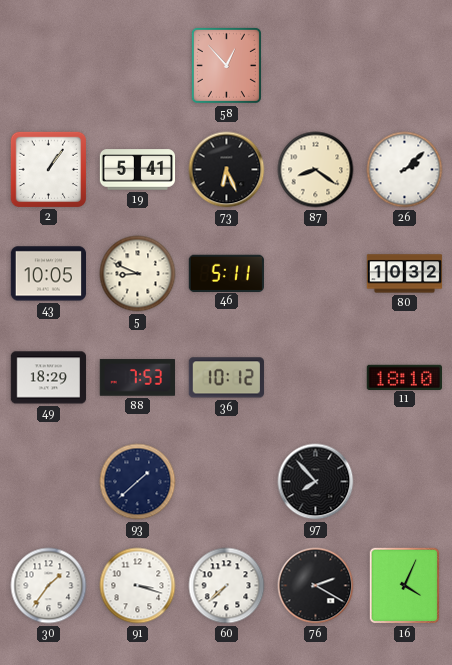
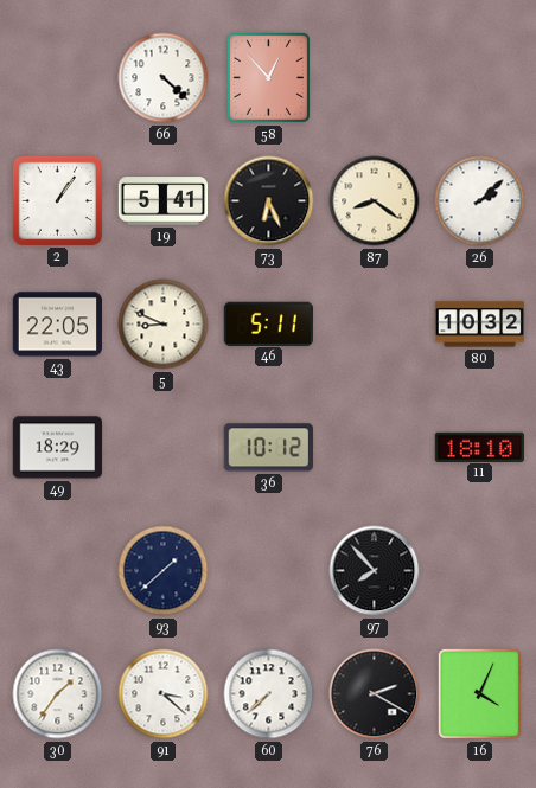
66: none -> 4:22 (164, 78)
43: 10:05 -> 22:05 (58, 325)
88: 7:53 -> none (137, 378)
91: 3:18 -> 3:22 (164, 694)
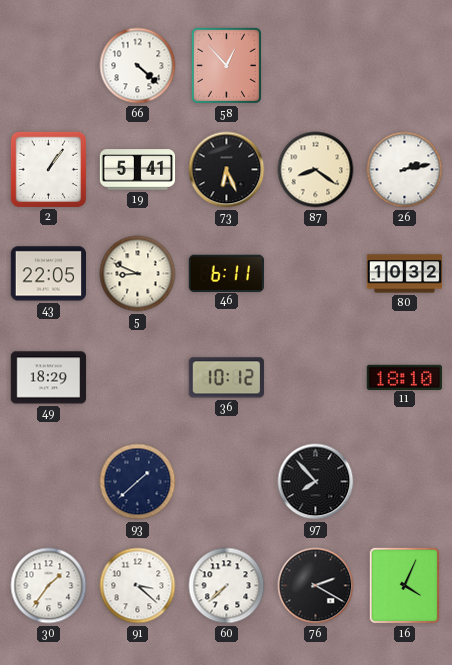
26: 2:08 -> 2:13 (405, 170)
46: 5:11 -> 6:11 (226, 273)
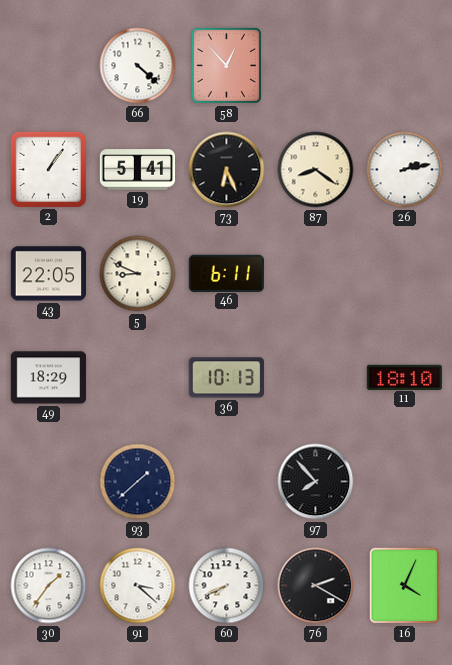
80: 10:32 -> none (405, 274)
36: 10:12 -> 10:13 (226, 378)
60: 7:38 -> 7:41 (227, 586)
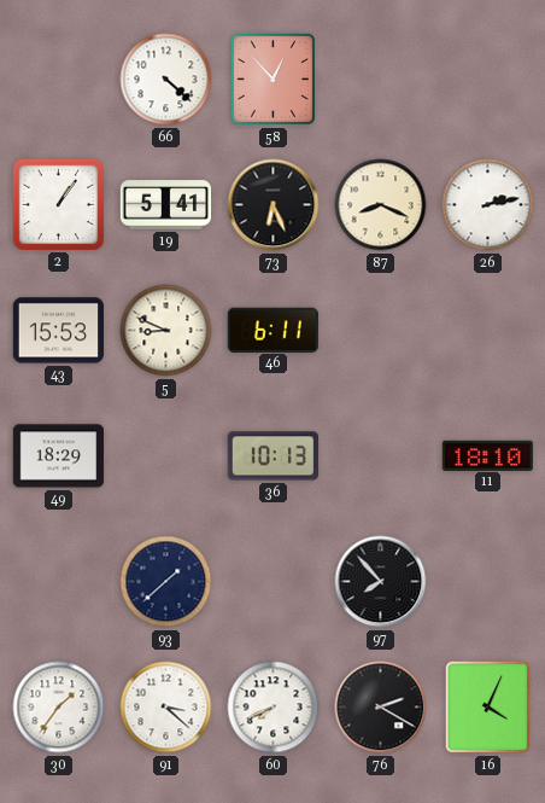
87: 8:21 -> 8:19 (381, 205)
43: 22:05 -> 15:53 (59, 331)
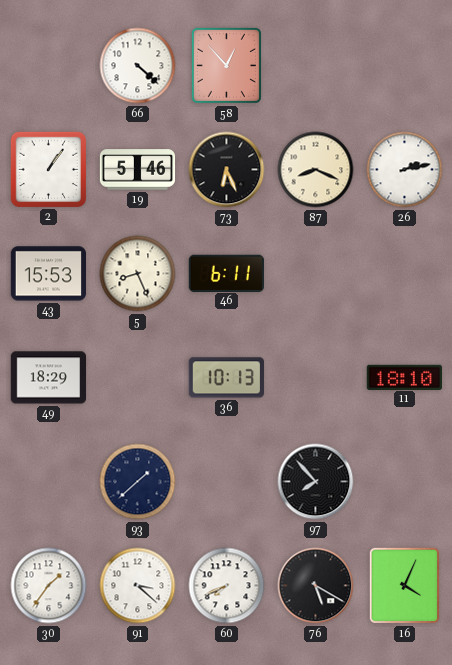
19: 5:41 -> 5:46 (138, 170)
5: 8:49 -> 8:26 (138, 274)
76: 2:20 -> 5:20 (316, 586)
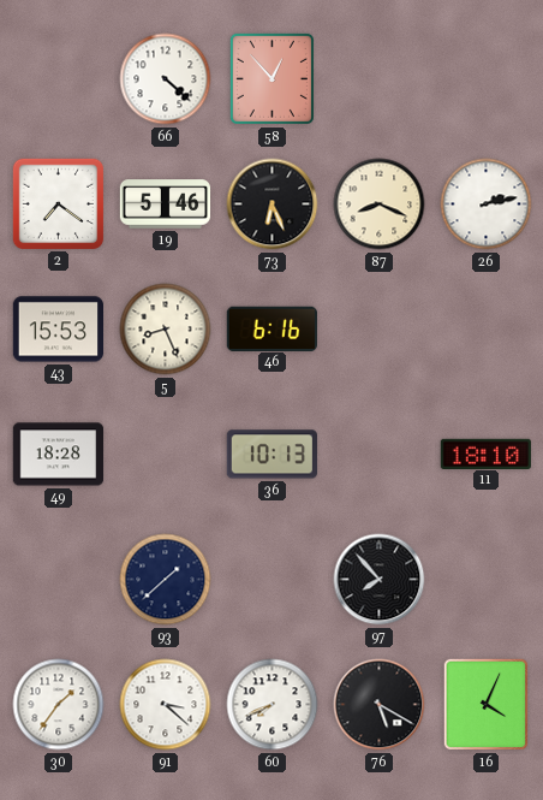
2: 1:06 -> 7:21 (58, 203)
46: 6:11 -> 6:16 (271, 328)
49: 18:29 -> 18:28 (59, 455)
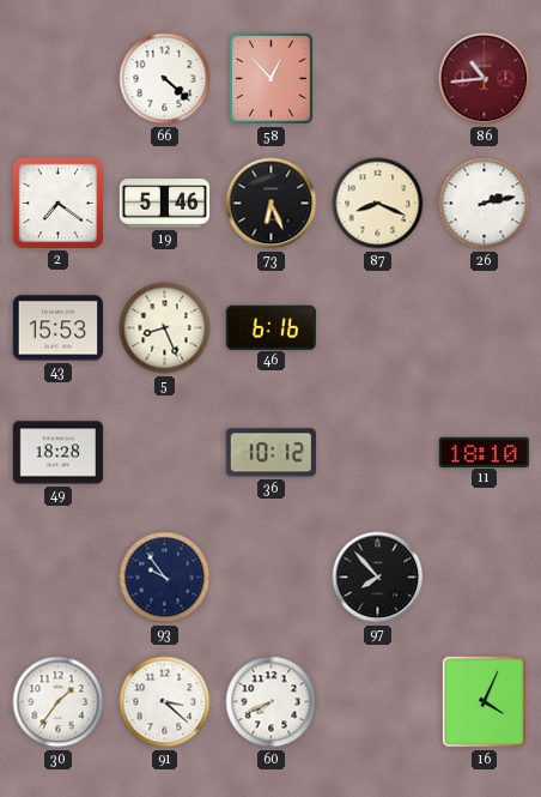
86: none -> 10:44 (485, 79)
36: 10:13 -> 10:12 (270, 453)
93: 1:38 -> 9:54 (165, 578)
76: 5:20 -> none (380, 705)
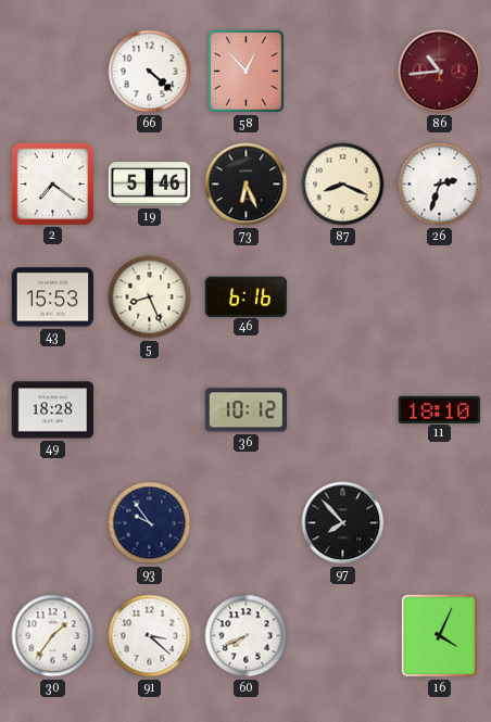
26: 2:13 -> 2:33 (440, 185)
